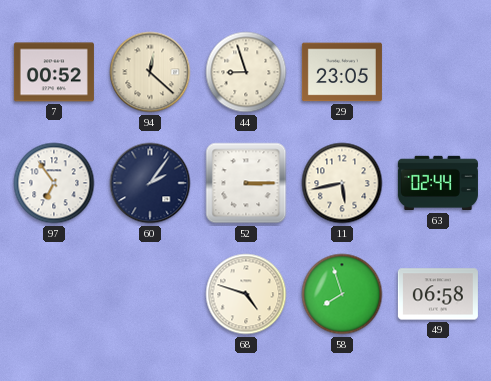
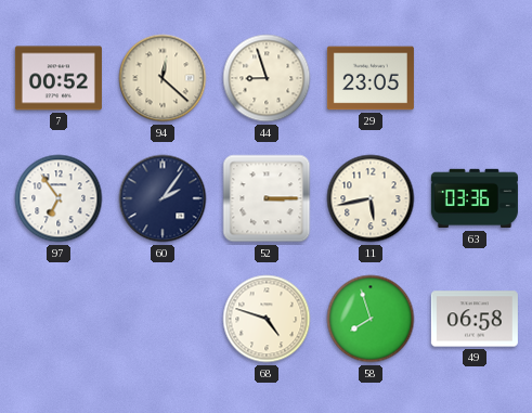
63: 02:44 -> 03:36 (475, 198)
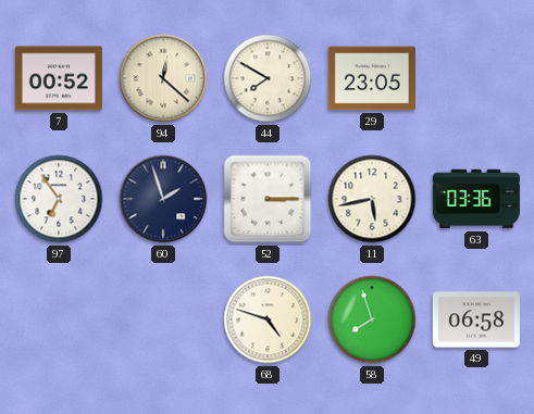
44: 8:57 -> 7:50 (268, 78)
60: 2:06 -> 1:57 (163, 199)
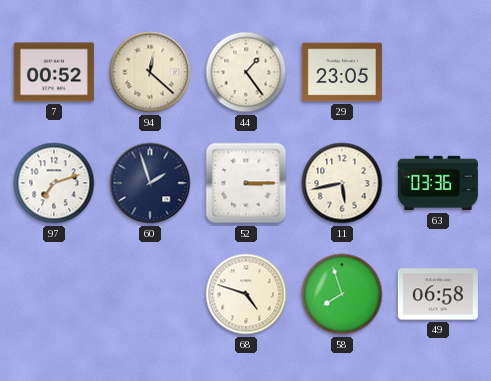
44: 7:50 -> 1:24 (246, 72)
97: 6:54 -> 7:12 (54, 183)
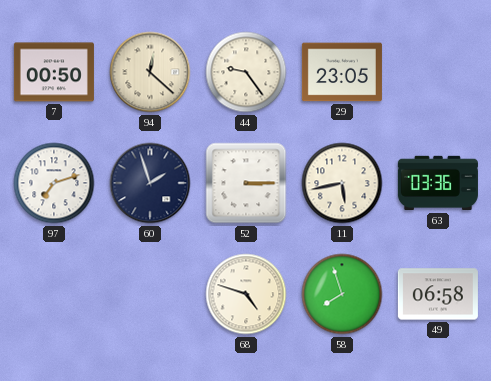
7: 00:52 -> 00:50 (54, 72)
44: 1:24 -> 9:24 (246, 72)
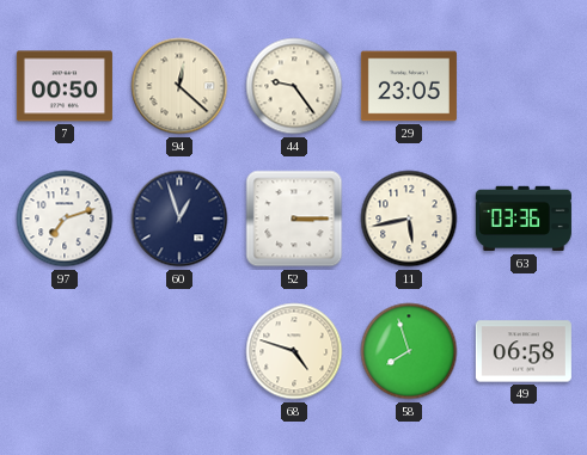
60: 1:57 -> 12:57 (179, 219)
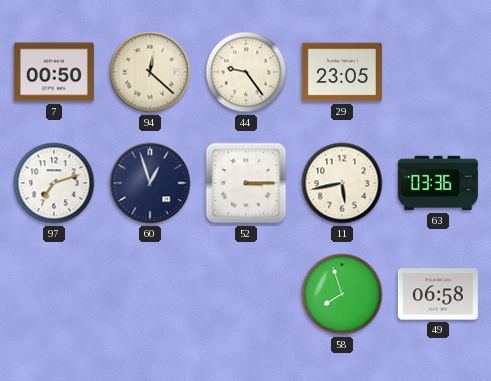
68: 4:48 -> none (294, 351)
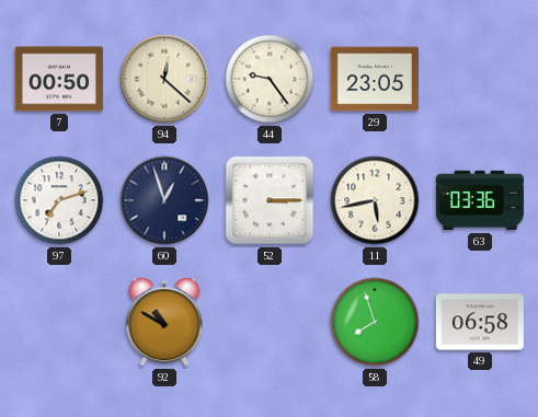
92: none -> 10:50 (164, 322)
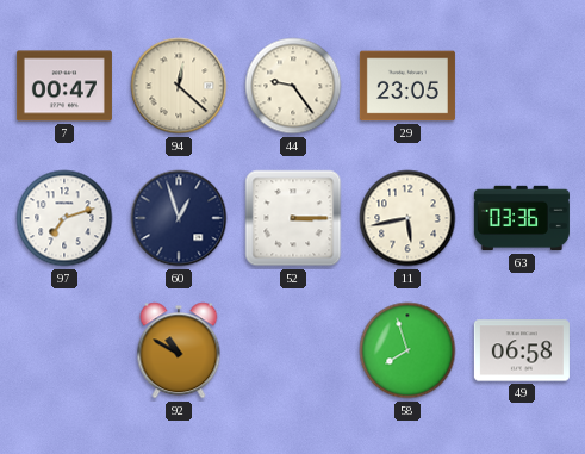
7: 00:50 -> 00:47 (64, 86)
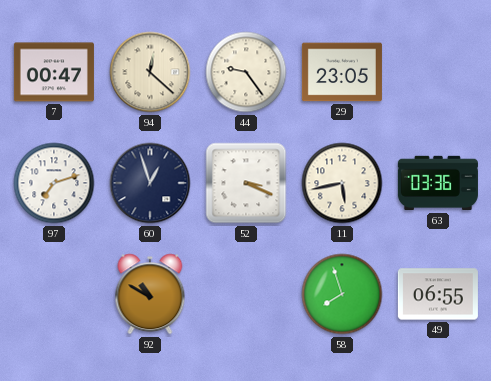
52: 3:15 -> 3:19 (246, 183)
49: 06:58 -> 06:55 (438, 294)
